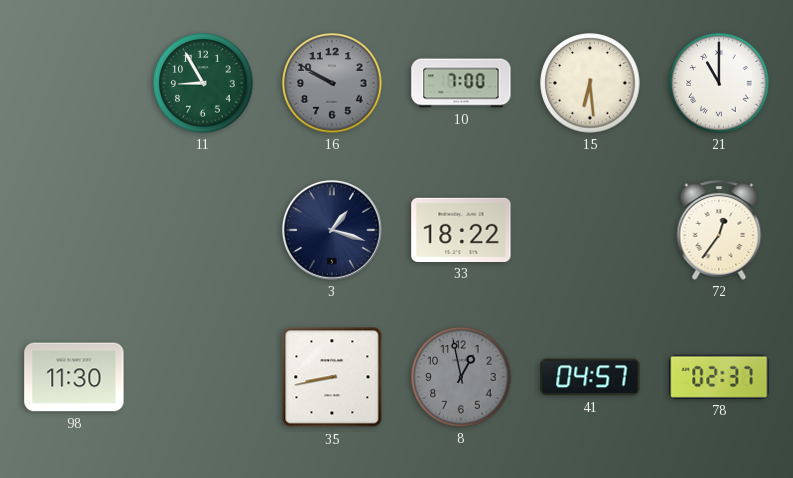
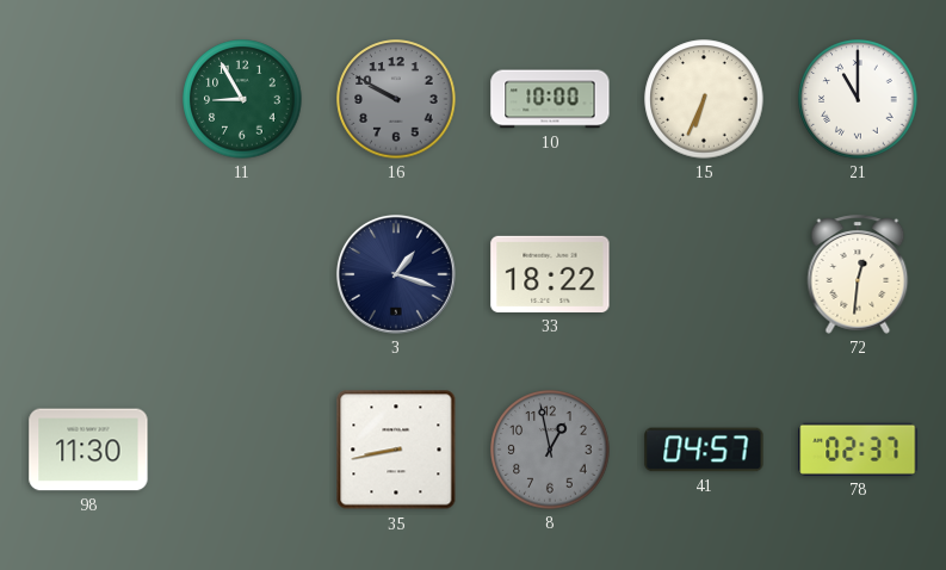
10: 7:00 -> 10:00 (550, 99)
15: 6:29 -> 6:34 (704, 99)
72: 12:36 -> 12:31 (858, 274)
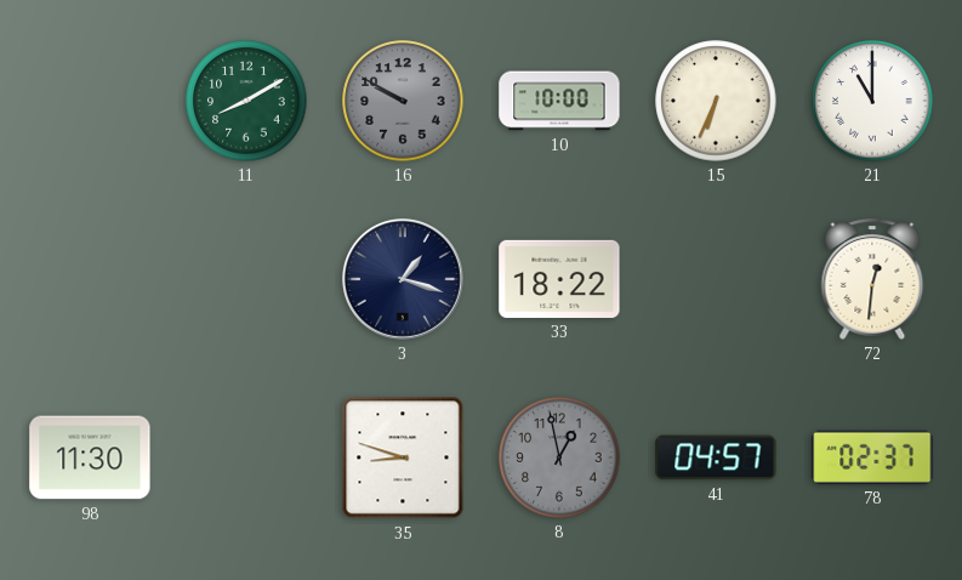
11: 8:55 -> 8:10 (246, 101)
35: 8:43 -> 8:48 (403, 457)
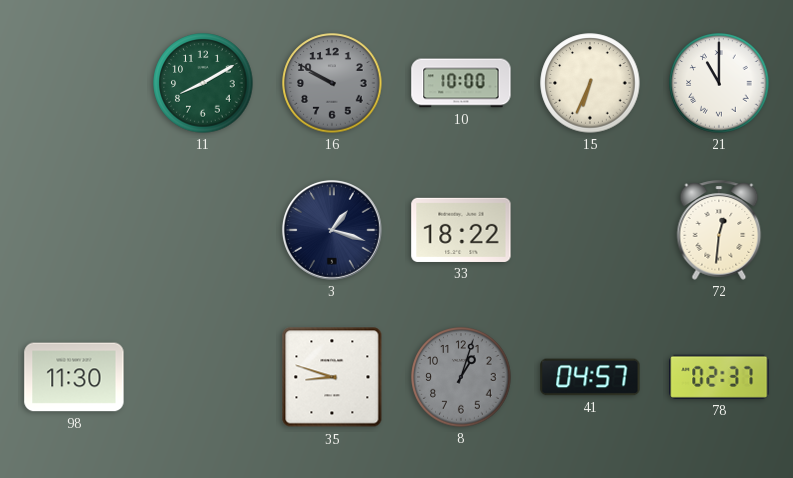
8: 12:58 -> 1:03 (461, 377)
